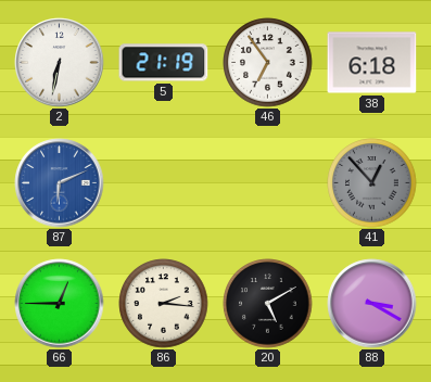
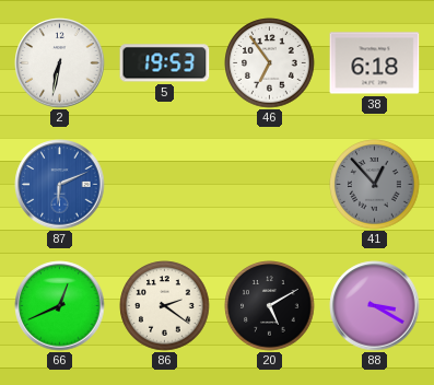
5: 21:19 -> 19:53 (165, 63)
66: 12:45 -> 12:41 (60, 306)
86: 2:16 -> 2:21 (165, 306)
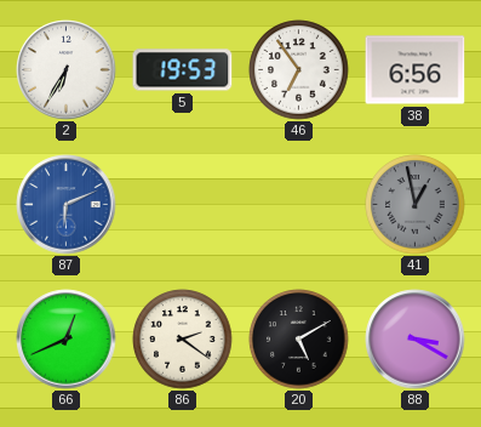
2: 6:32 -> 6:35 (67, 70)
38: 6:18 -> 6:56 (416, 70)
41: 12:53 -> 12:58 (416, 205)
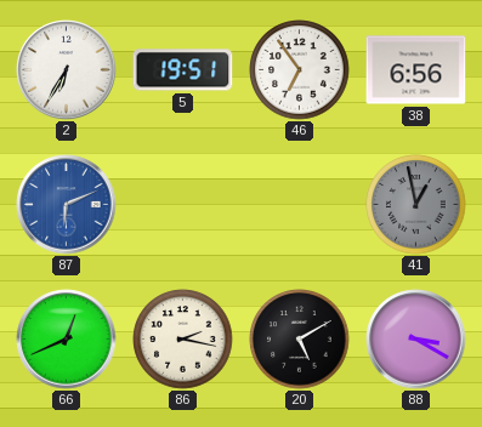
5: 19:53 -> 19:51 (183, 70)
86: 2:21 -> 2:17 (183, 340)
